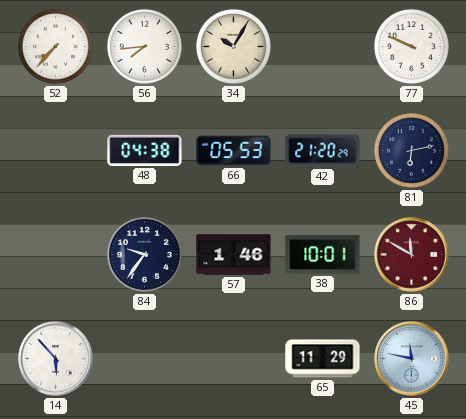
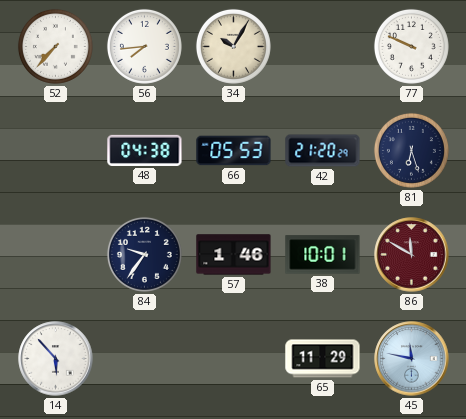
81: 6:13 -> 6:27 (411, 150)
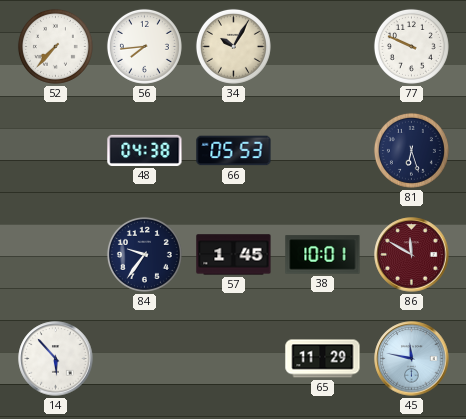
42: 21:20 -> none (323, 151)
57: 1:46 -> 1:45 (234, 255)
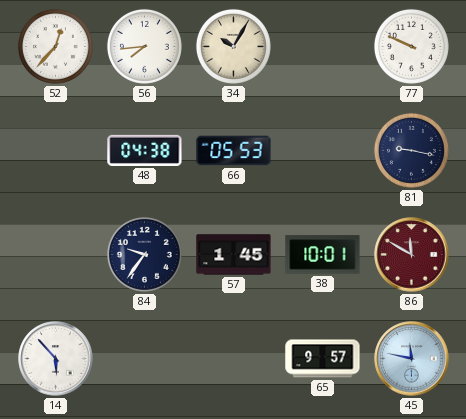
52: 7:37 -> 12:37 (55, 46)
81: 6:27 -> 9:17 (411, 150)
65: 11:29 -> 9:57 (323, 359)
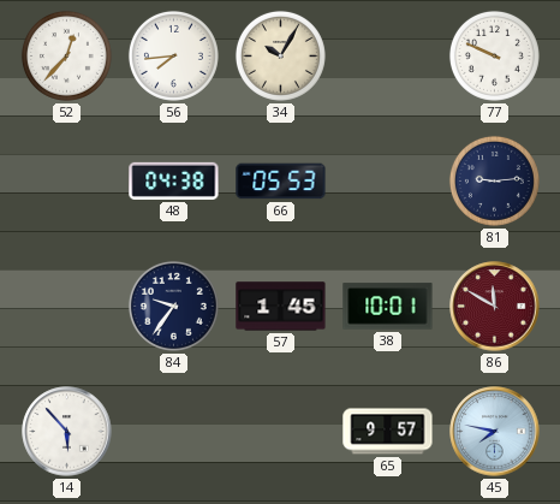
81: 9:17 -> 9:14 (494, 180)
45: 11:47 -> 7:47 (495, 432)
